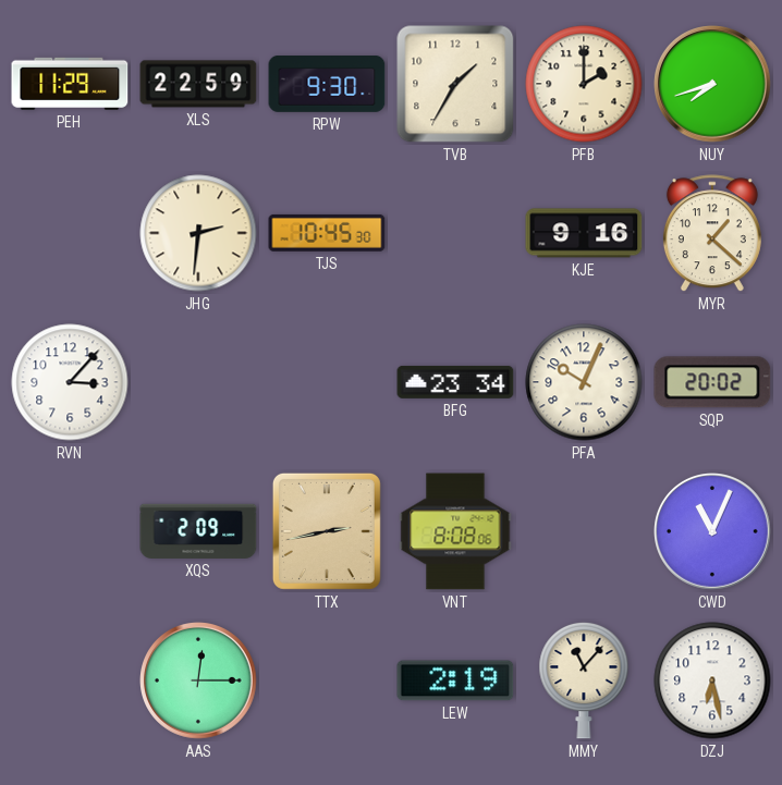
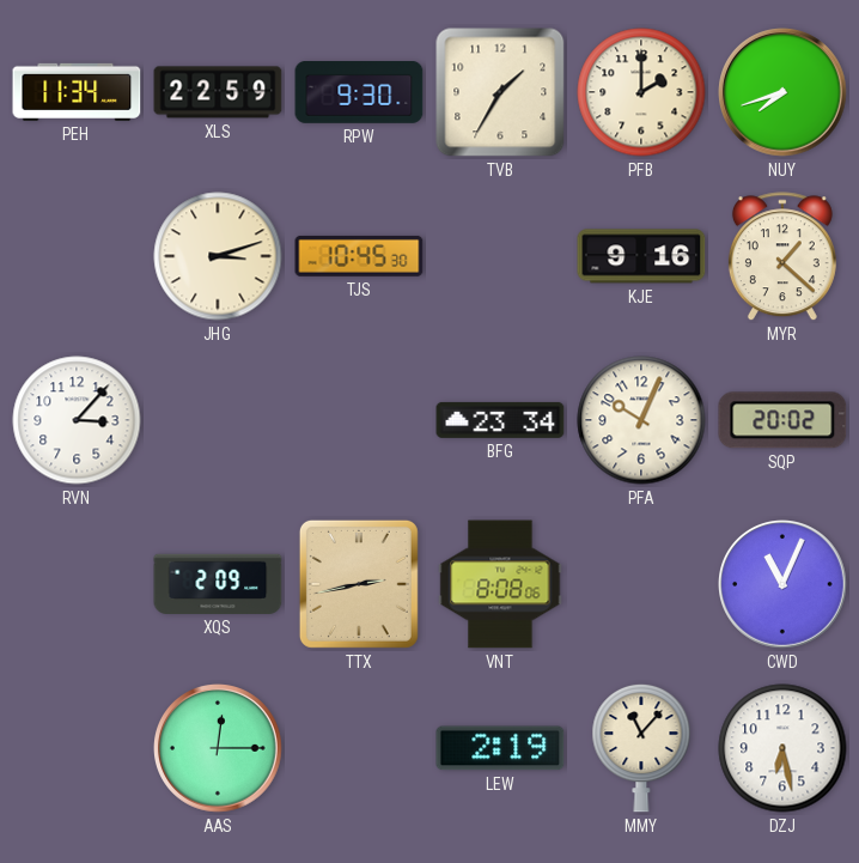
PEH: 11:29 -> 11:34 (77, 92)
JHG: 2:31 -> 3:12 (218, 256)
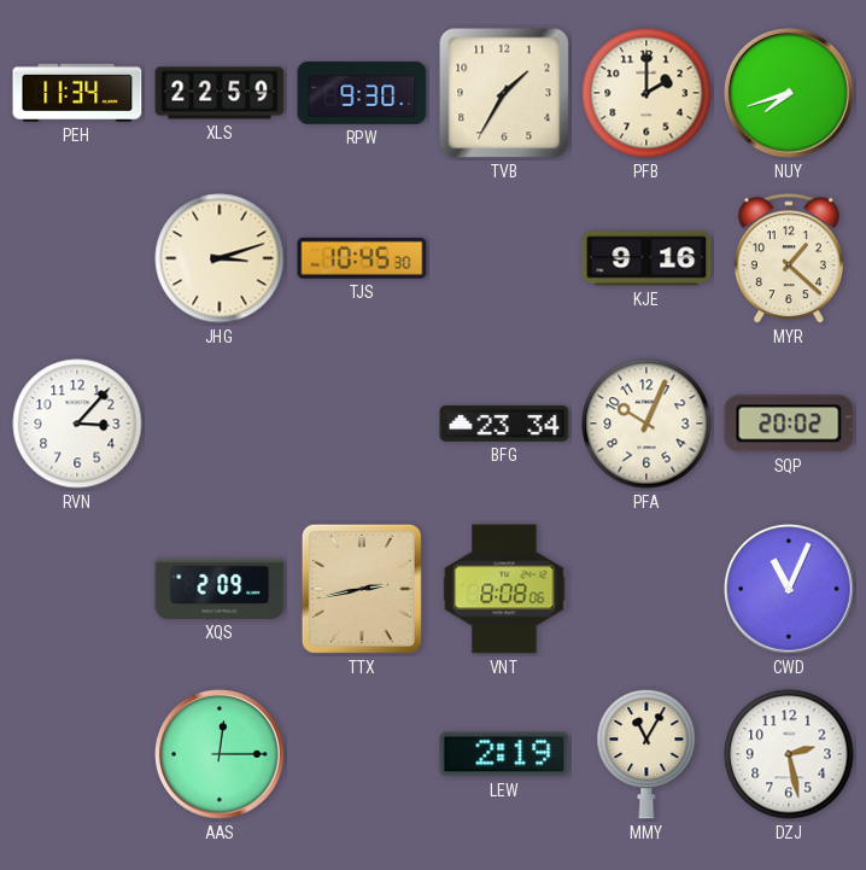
MMY: 11:07 -> 11:05 (646, 754)
DZJ: 6:28 -> 2:28 (789, 754)
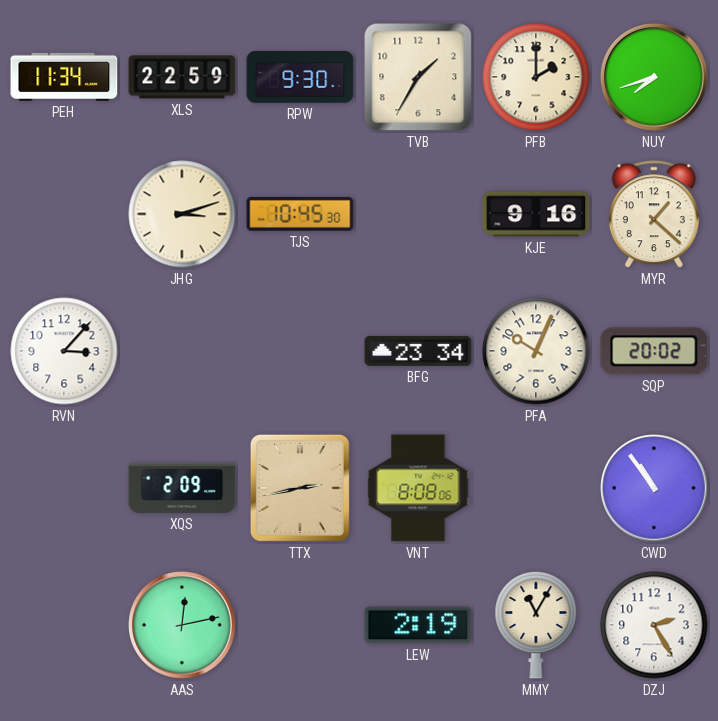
CWD: 11:04 -> 10:54 (655, 489)
AAS: 12:15 -> 12:13 (183, 626)
DZJ: 2:28 -> 2:25 (654, 625)
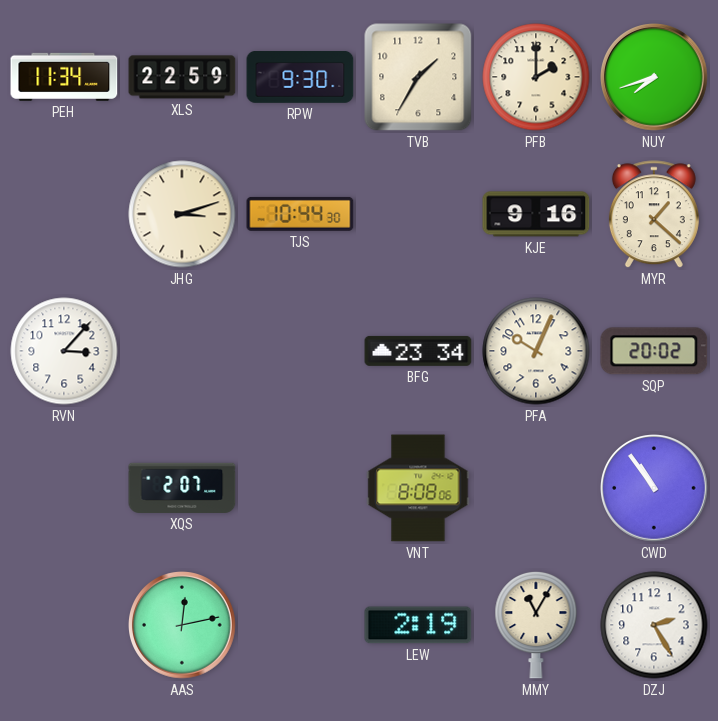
TJS: 10:45 -> 10:44 (300, 214)
XQS: 2:09 -> 2:07 (182, 488)
TTX: 2:43 -> none (300, 488)
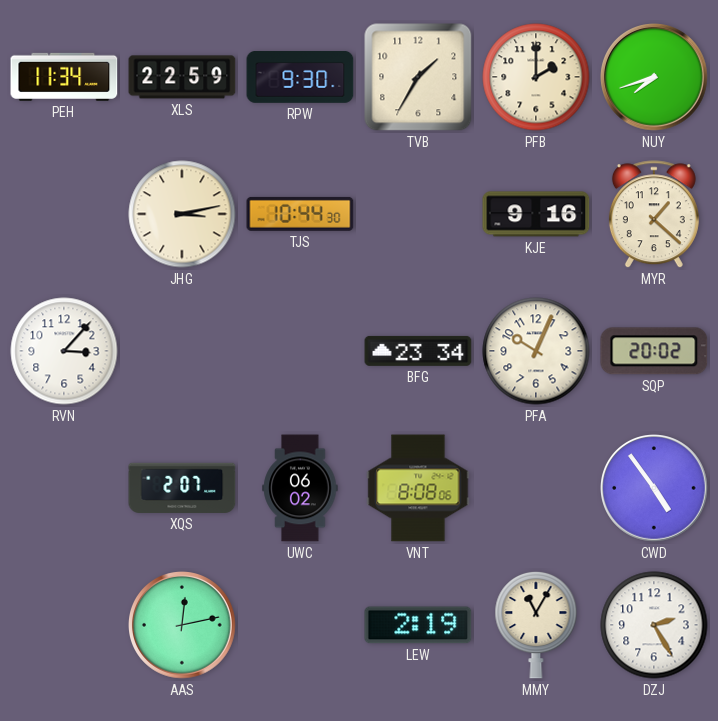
JHG: 3:12 -> 3:13 (182, 214)
UWC: none -> 06:02 (300, 488)
CWD: 10:54 -> 4:54 (655, 489)
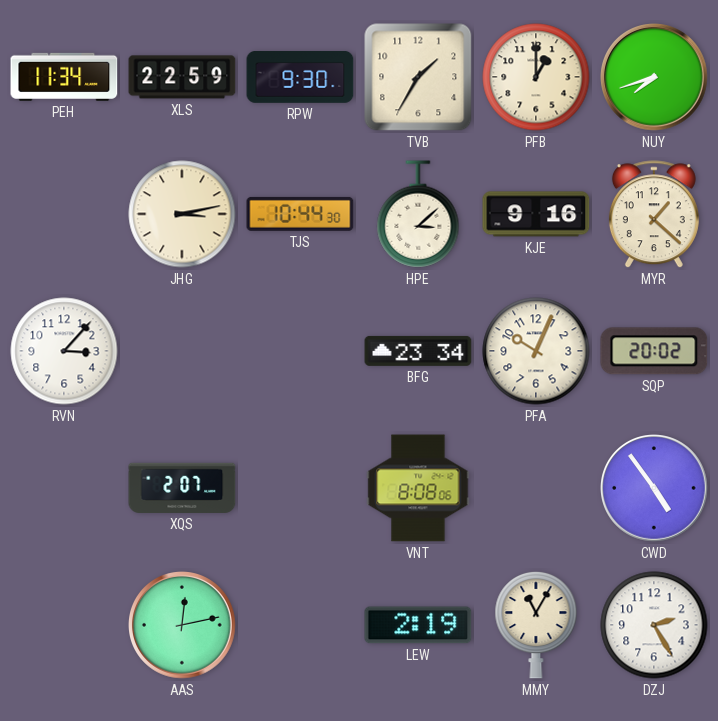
PFB: 2:00 -> 1:00 (536, 77)
HPE: none -> 3:08 (418, 214)
UWC: 06:02 -> none (300, 488)
